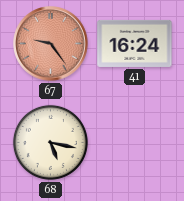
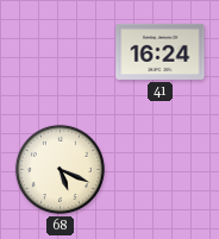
67: 9:24 -> none (51, 44)
68: 5:17 -> 5:19 (60, 169)
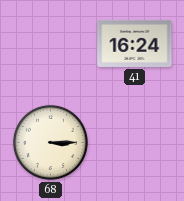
68: 5:19 -> 3:15 (50, 142)
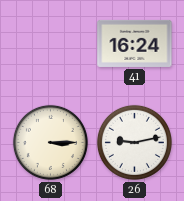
26: none -> 9:13 (134, 142)
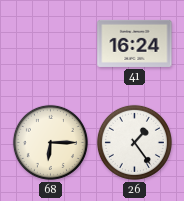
68: 3:15 -> 6:15 (50, 142)
26: 9:13 -> 1:24 (134, 142)
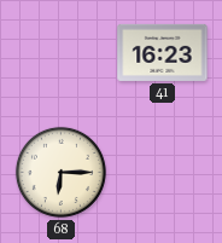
41: 16:24 -> 16:23 (163, 52)
26: 1:24 -> none (134, 142)
